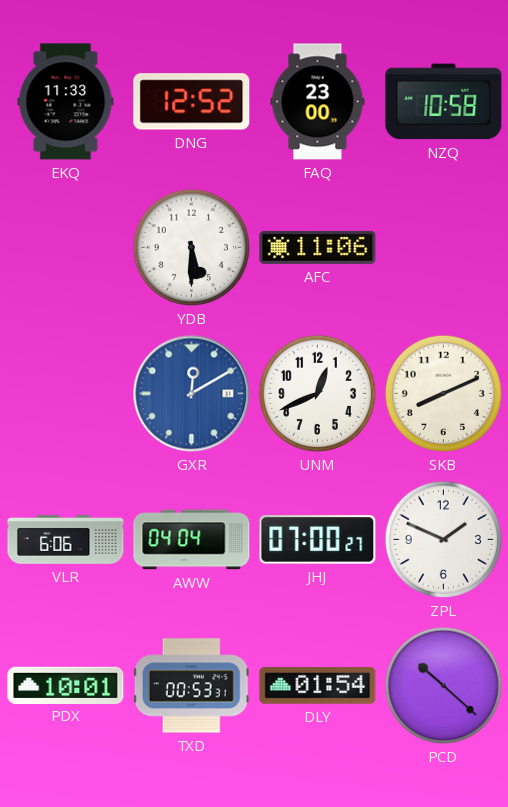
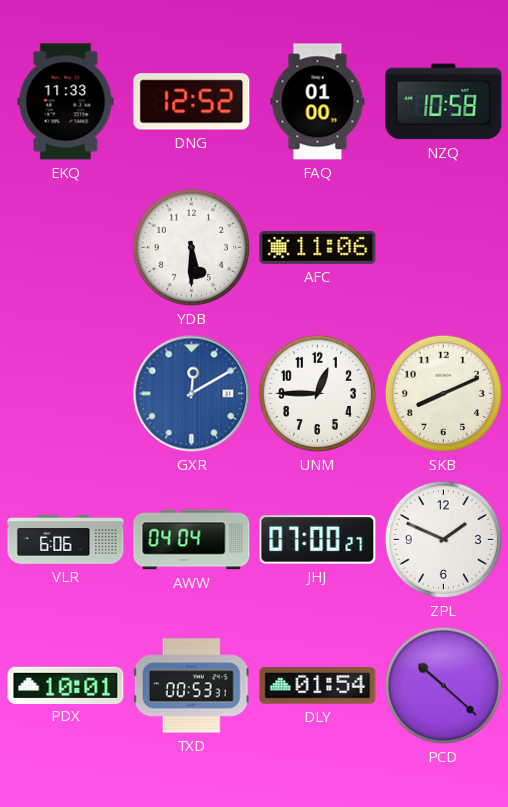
FAQ: 23:00 -> 01:00 (318, 102)
UNM: 12:41 -> 12:45 (317, 393)
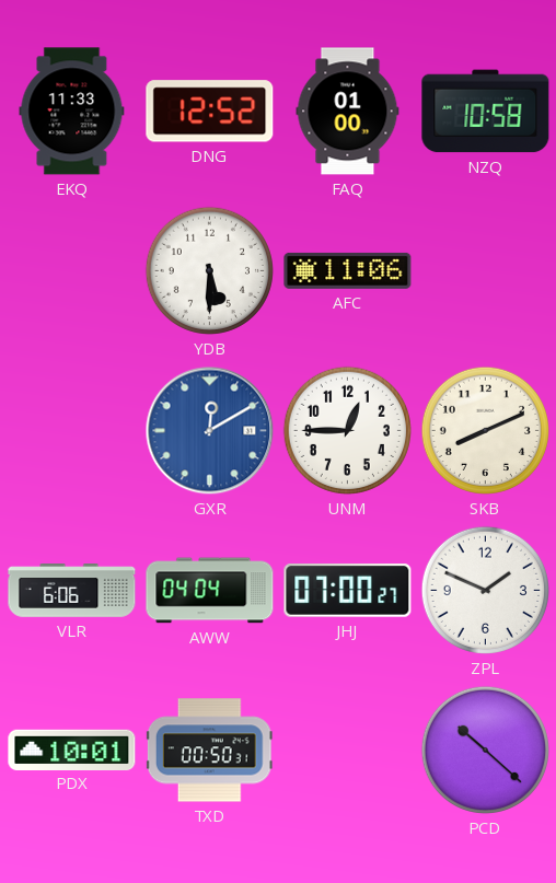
TXD: 00:53 -> 00:50 (209, 751)
DLY: 01:54 -> none (318, 686)
